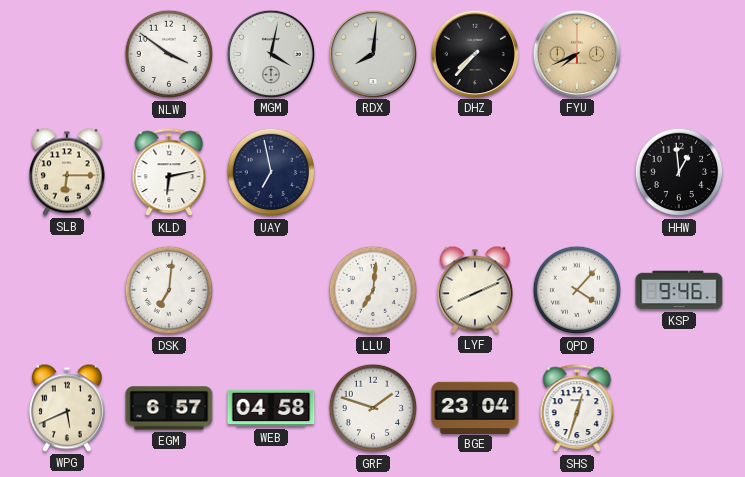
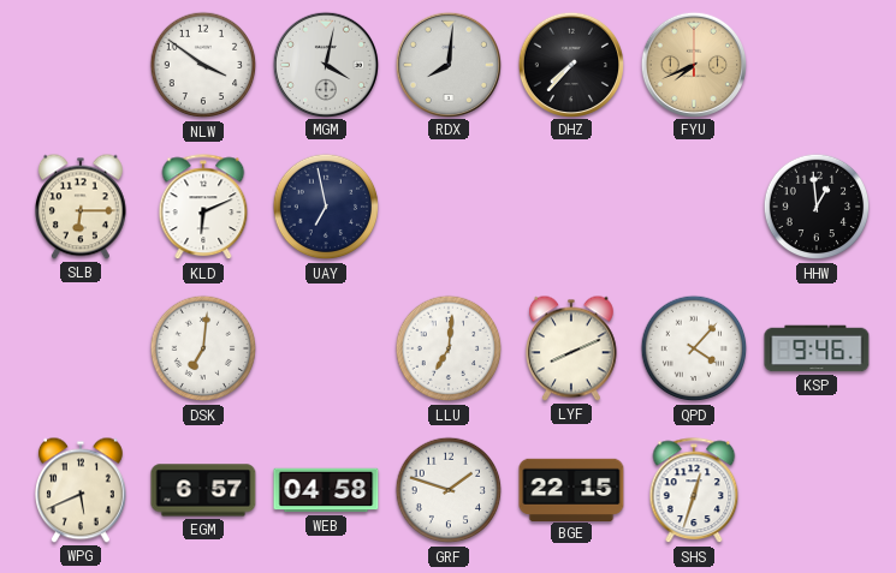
KLD: 6:13 -> 6:11 (203, 208)
BGE: 23:04 -> 22:15 (571, 489)
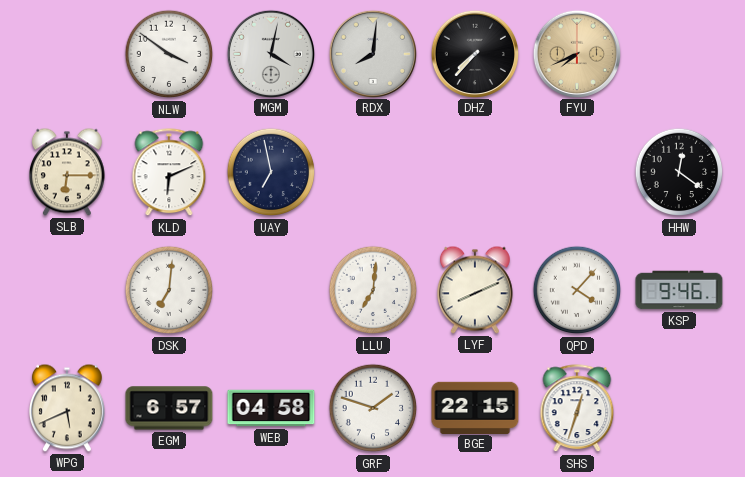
HHW: 12:59 -> 12:21 (679, 172)
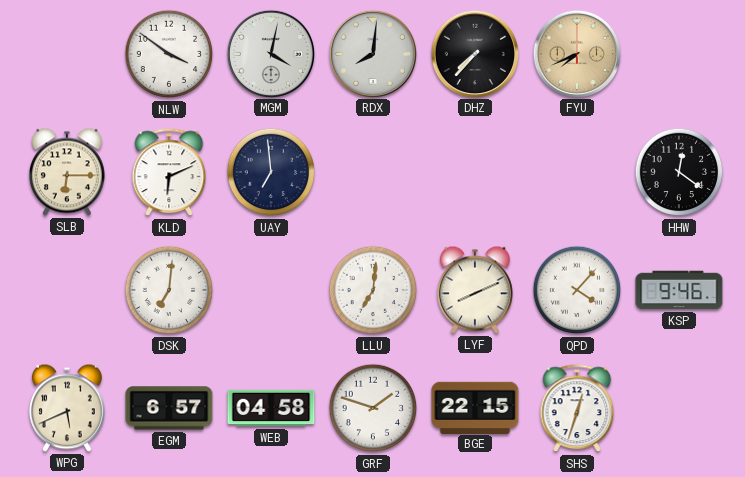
UAY: 6:58 -> 6:59 (271, 172)
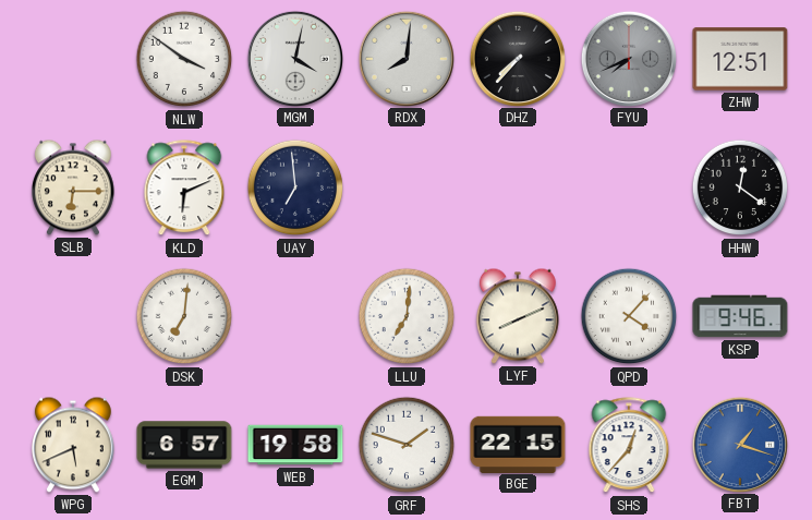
FYU dial: champagne -> grey (628, 58)
ZHW: none -> 12:51 (740, 59)
WEB: 04:58 -> 19:58 (295, 445)
SHS: 12:33 -> 12:37 (629, 446)
FBT: none -> 1:18 (739, 444)
